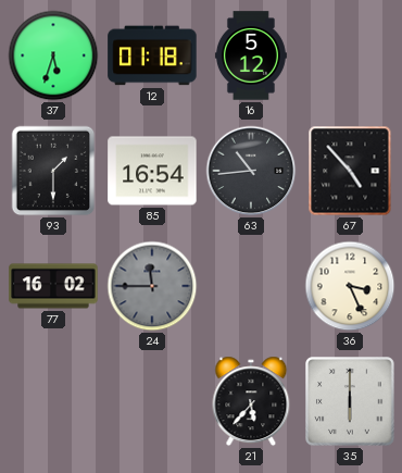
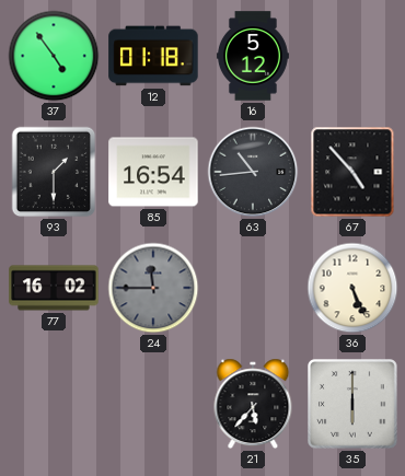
37: 5:33 -> 4:54 (54, 56)
36: 3:26 -> 5:26 (352, 288)
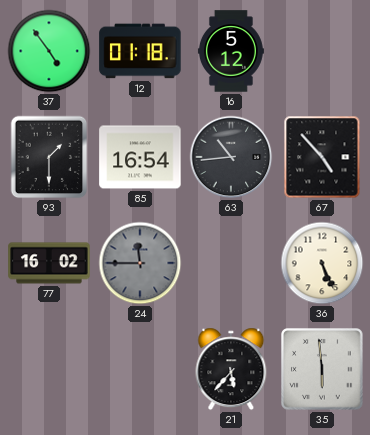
35: 6:00 -> 5:59 (323, 370)
